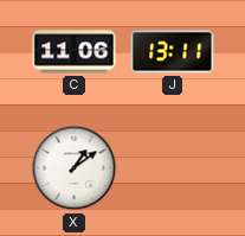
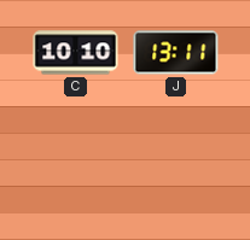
C: 11:06 -> 10:10 (76, 53)
X: 1:09 -> none (75, 168)
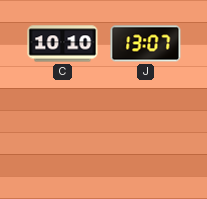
J: 13:11 -> 13:07 (146, 44)
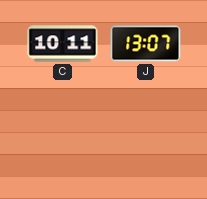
C: 10:10 -> 10:11 (63, 44)
